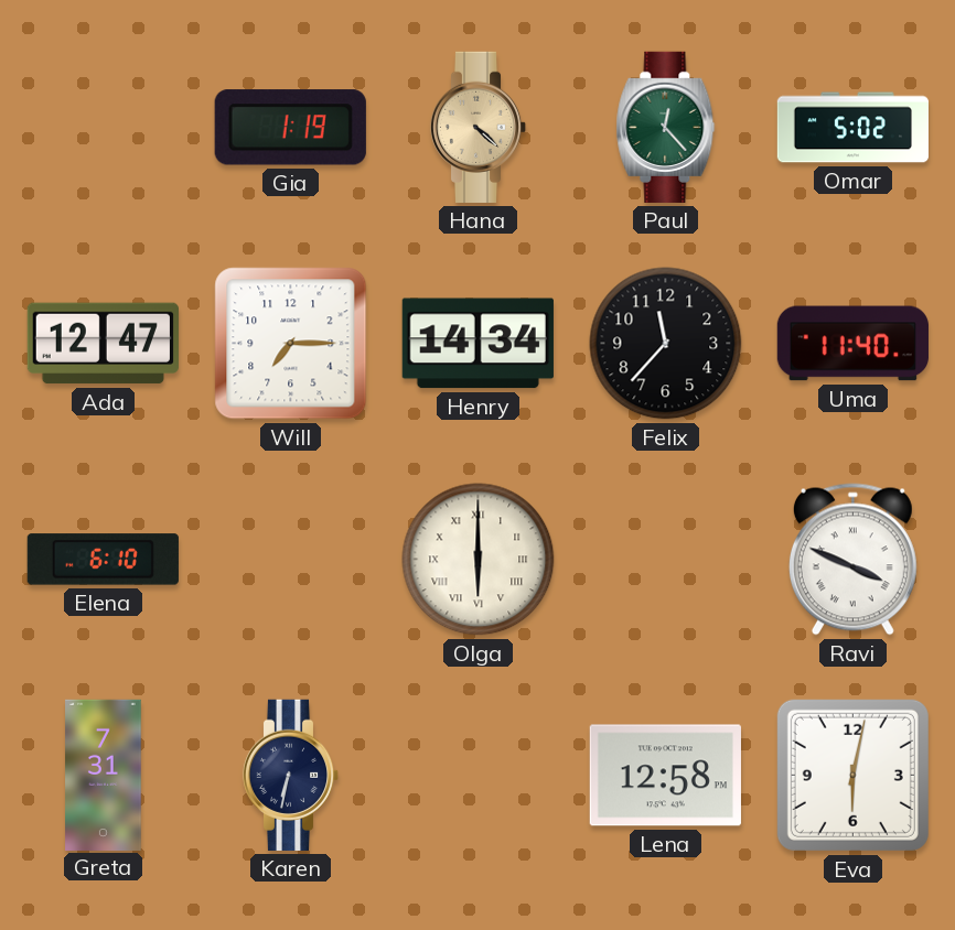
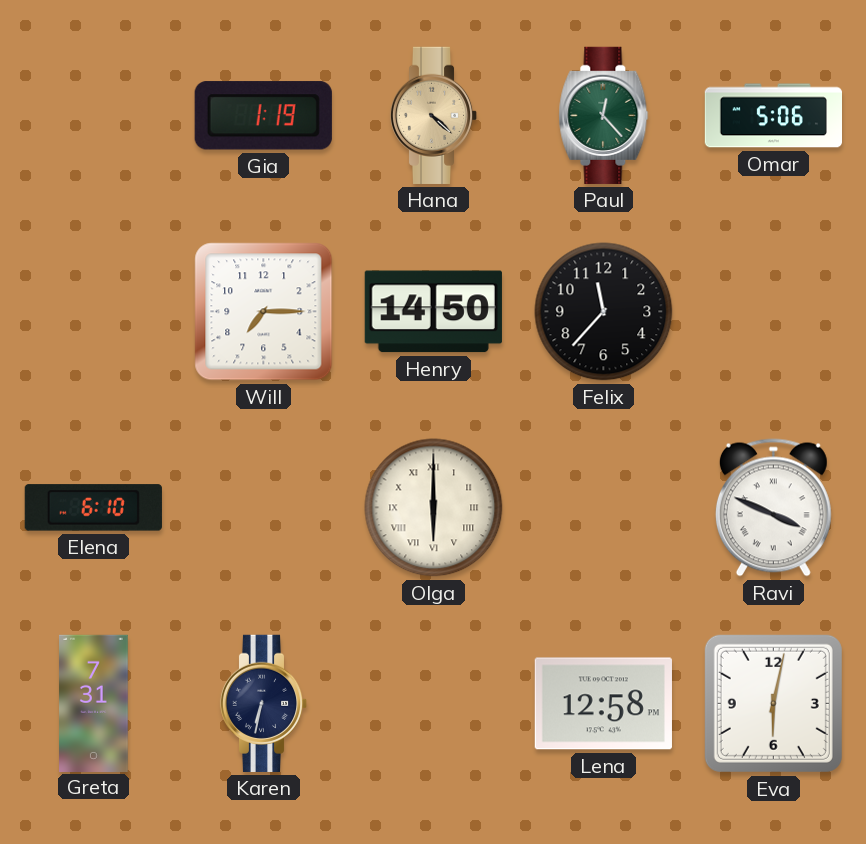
Omar: 5:02 -> 5:06 (773, 116)
Ada: 12:47 -> none (103, 344)
Henry: 14:34 -> 14:50 (433, 312)
Uma: 11:40 -> none (852, 344)
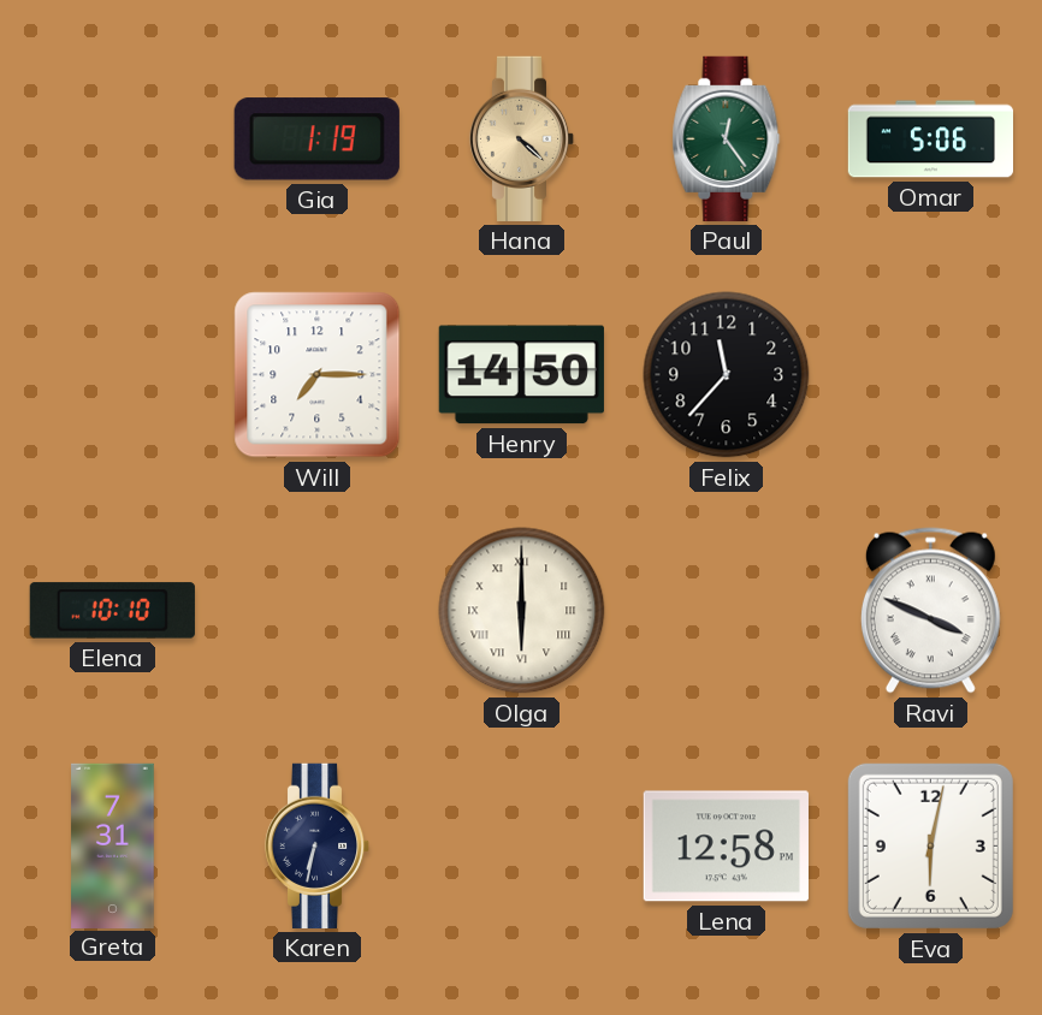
Paul: 12:23 -> 12:24 (727, 138)
Elena: 6:10 -> 10:10 (112, 611)
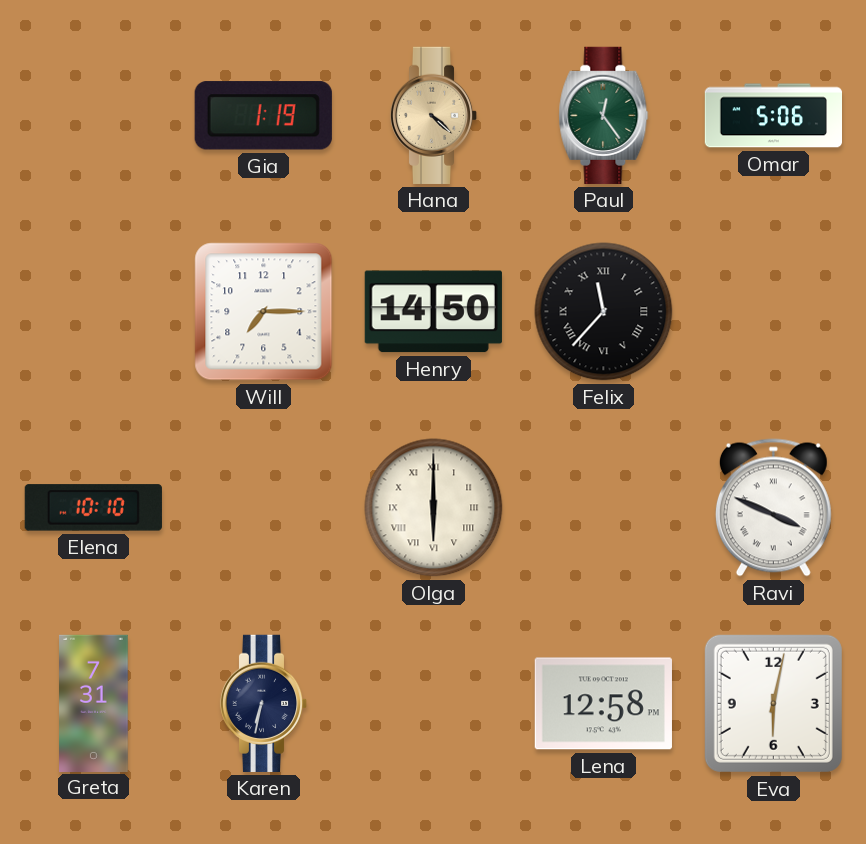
Felix numerals: Arabic -> Roman (604, 312)
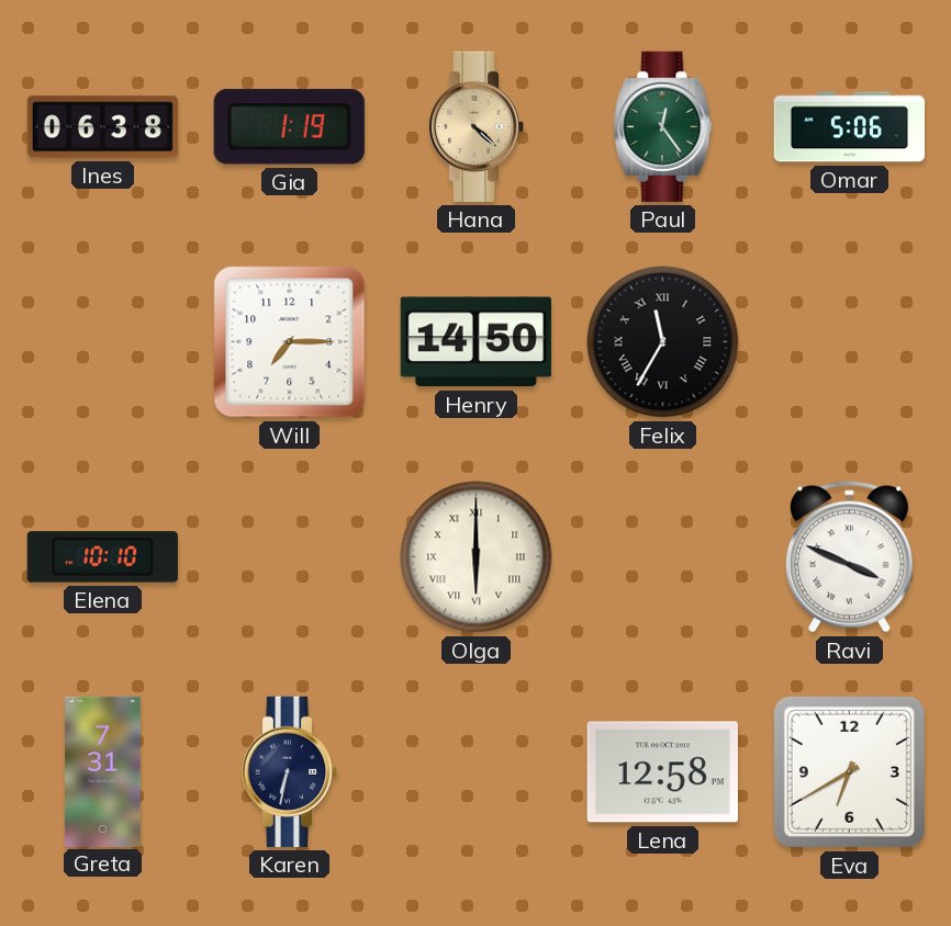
Ines: none -> 06:38 (102, 127)
Felix: 11:37 -> 11:35 (663, 342)
Eva: 6:02 -> 6:40 (849, 771)
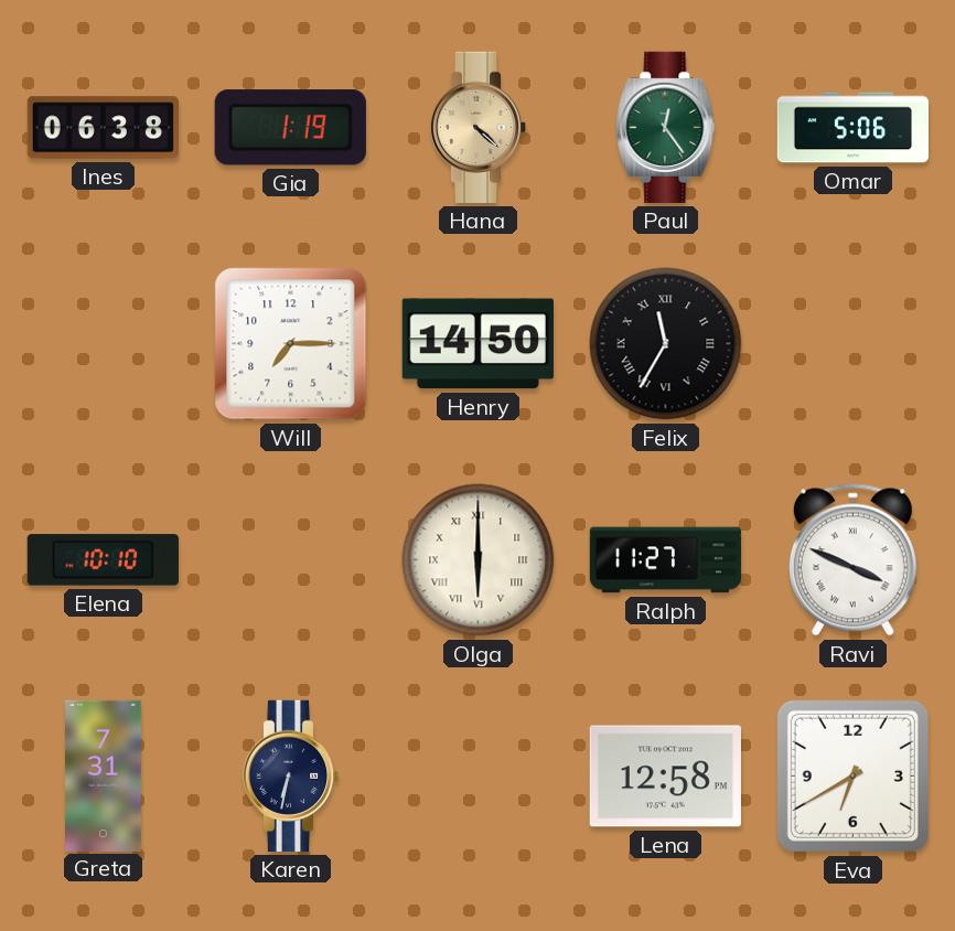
Ralph: none -> 11:27 (666, 560)
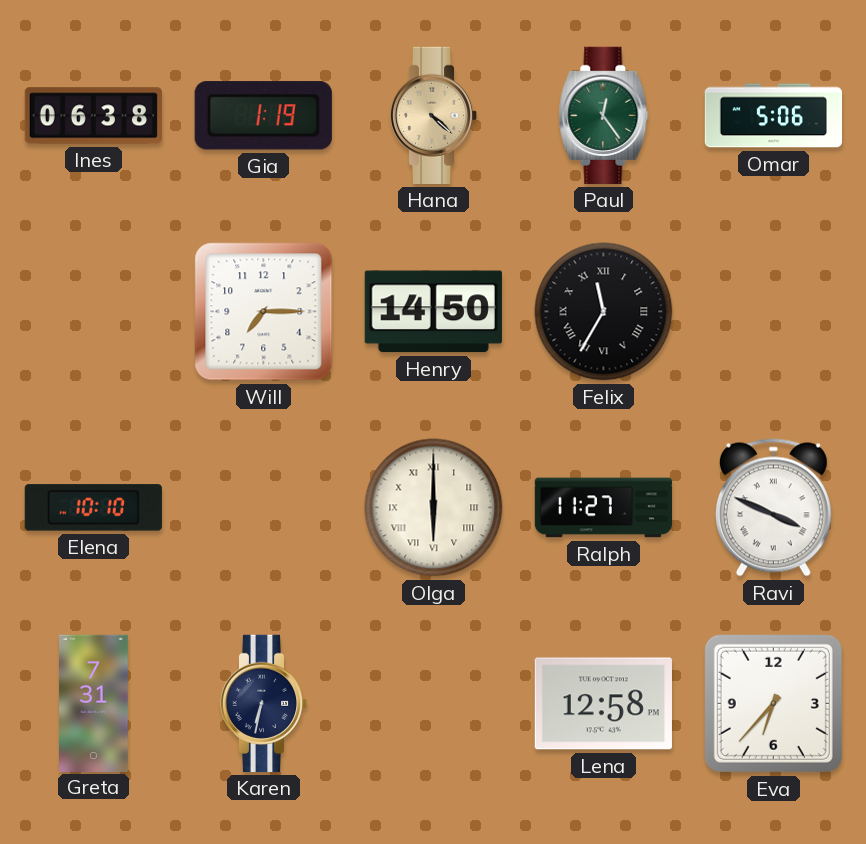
Eva: 6:40 -> 6:37 (773, 703)
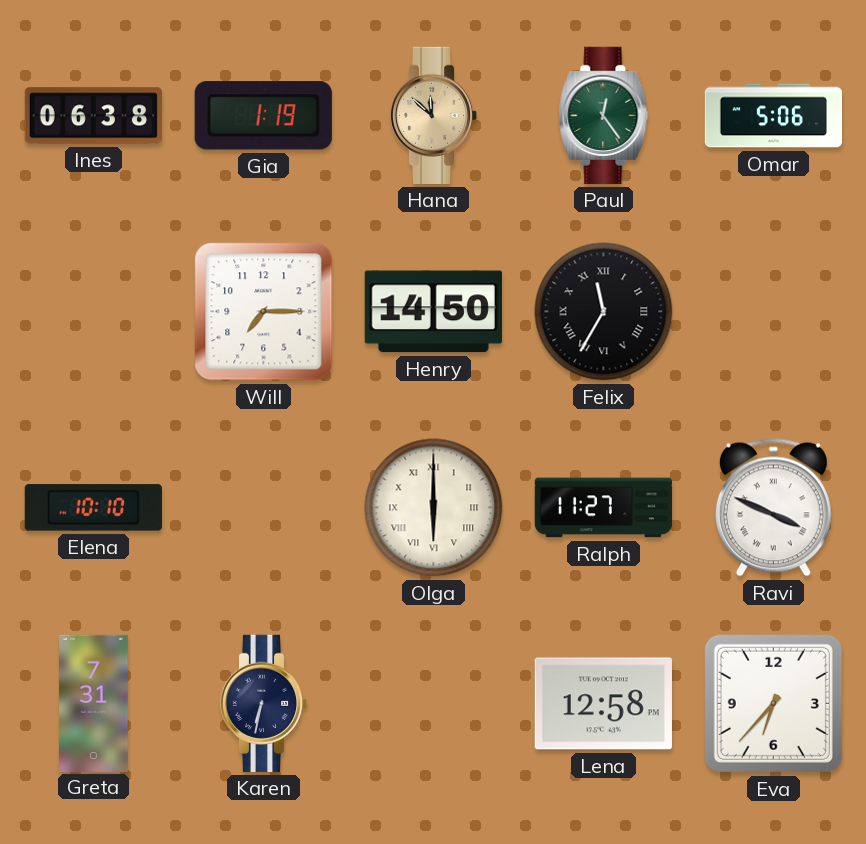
Hana: 4:22 -> 11:52 (434, 115)
